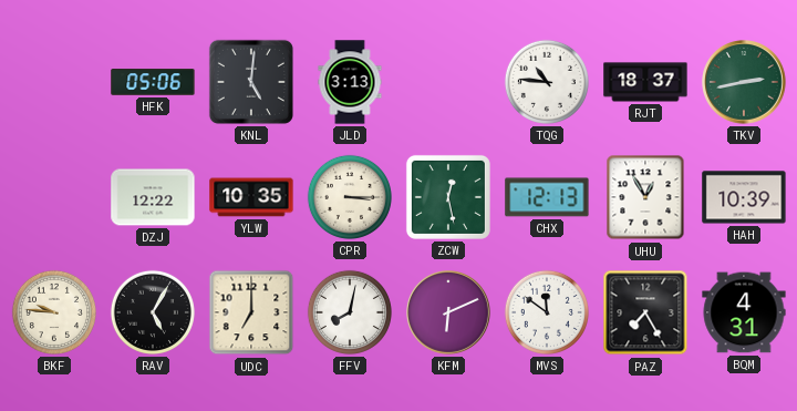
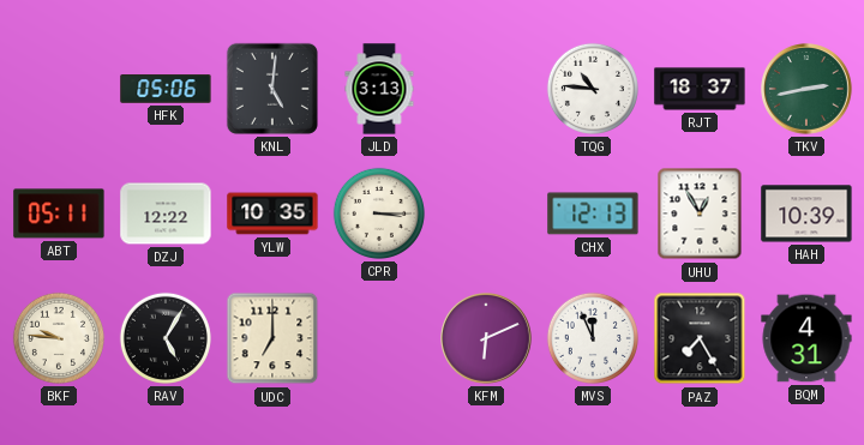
ABT: none -> 05:11 (59, 214)
ZCW: 12:28 -> none (448, 197)
FFV: 8:02 -> none (350, 312)
MVS: 11:51 -> 11:56 (593, 338)
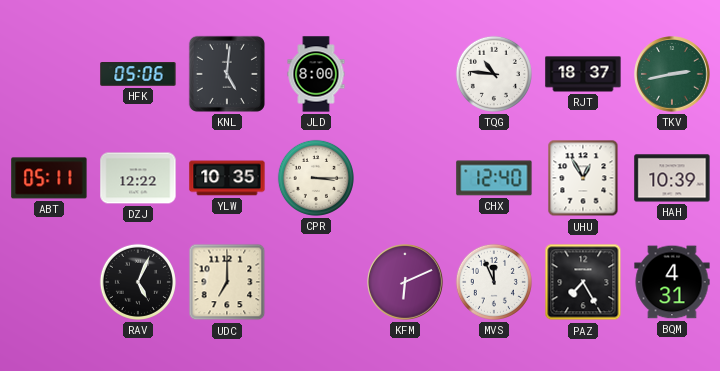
JLD: 3:13 -> 8:00 (316, 74)
CHX: 12:13 -> 12:40 (494, 178)
BKF: 9:46 -> none (59, 338)
RAV: 5:05 -> 5:04 (138, 282)
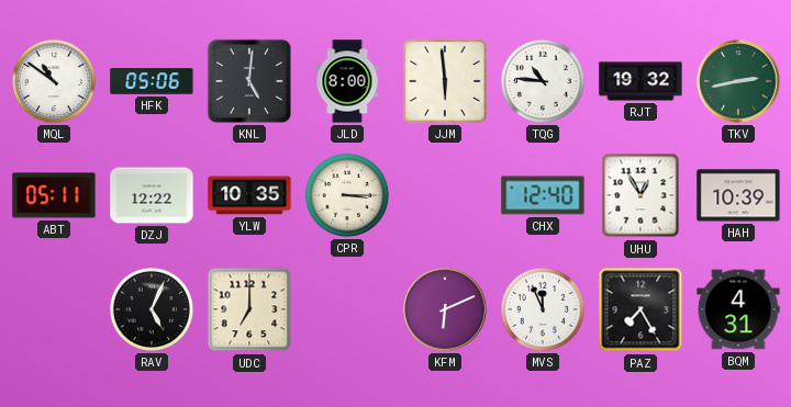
MQL: none -> 10:51 (54, 81)
JJM: none -> 5:59 (445, 81)
RJT: 18:37 -> 19:32 (640, 81)
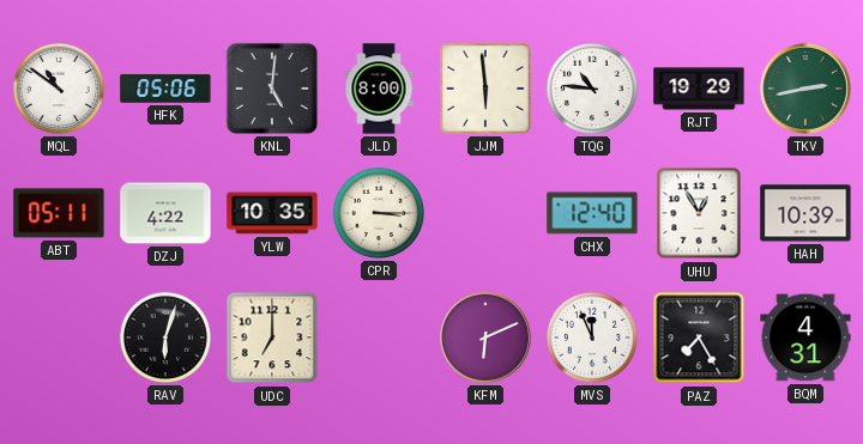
RJT: 19:32 -> 19:29 (699, 89)
DZJ: 12:22 -> 4:22 (165, 213)
RAV: 5:04 -> 6:03 (165, 337)
